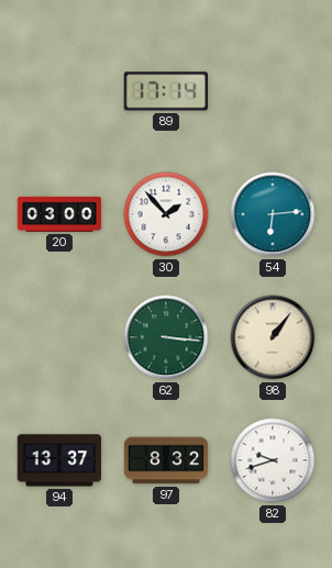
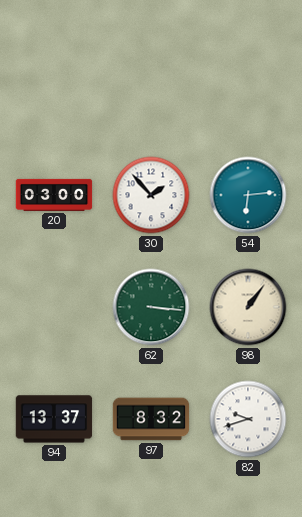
89: 17:14 -> none (165, 91)
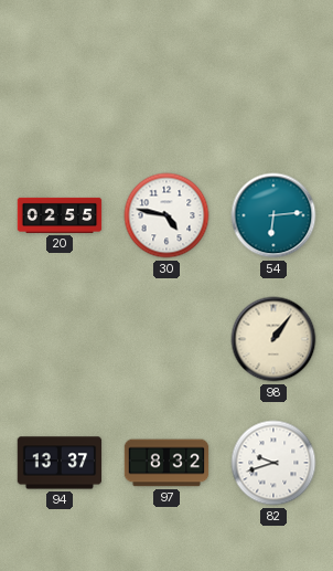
20: 03:00 -> 02:55 (60, 215)
30: 1:53 -> 4:47 (166, 215)
62: 3:16 -> none (151, 307)
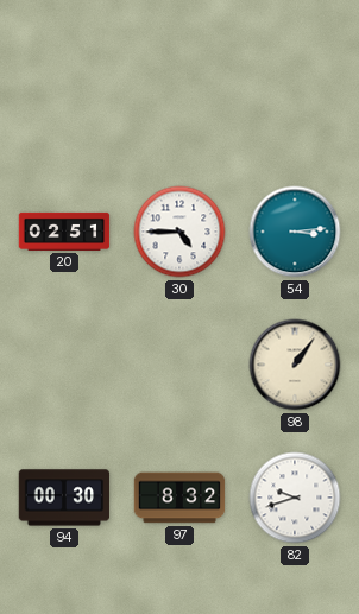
20: 02:55 -> 02:51 (64, 232)
30: 4:47 -> 4:45 (179, 232)
54: 6:14 -> 3:14 (295, 232)
94: 13:37 -> 00:30 (64, 498)
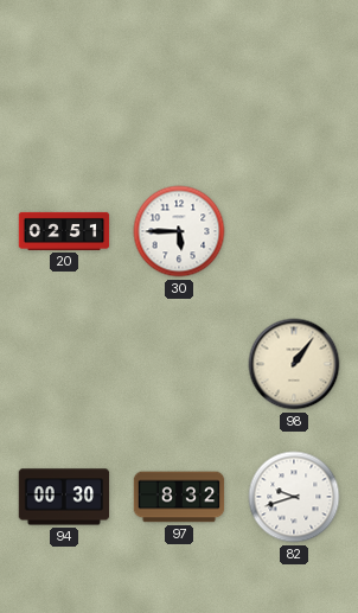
30: 4:45 -> 5:45 (179, 231)
54: 3:14 -> none (295, 232)
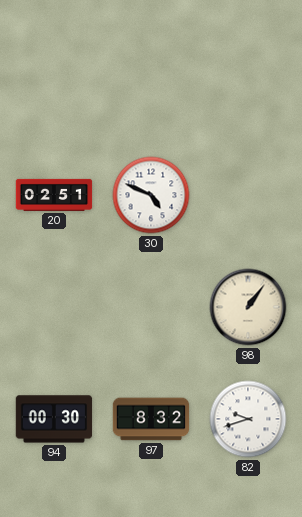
30: 5:45 -> 4:49 (151, 195)
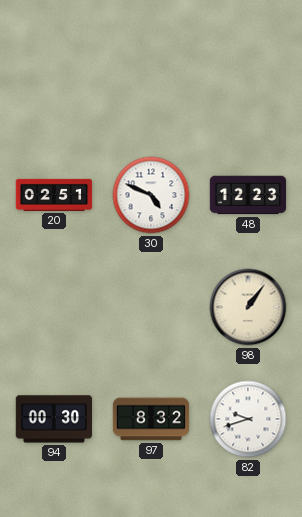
48: none -> 12:23 (248, 195)
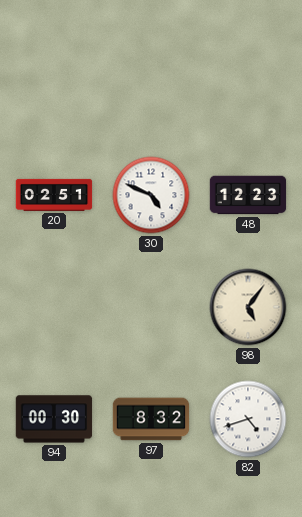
98: 1:06 -> 5:06 (248, 307)
82: 9:42 -> 4:42 (248, 419)
